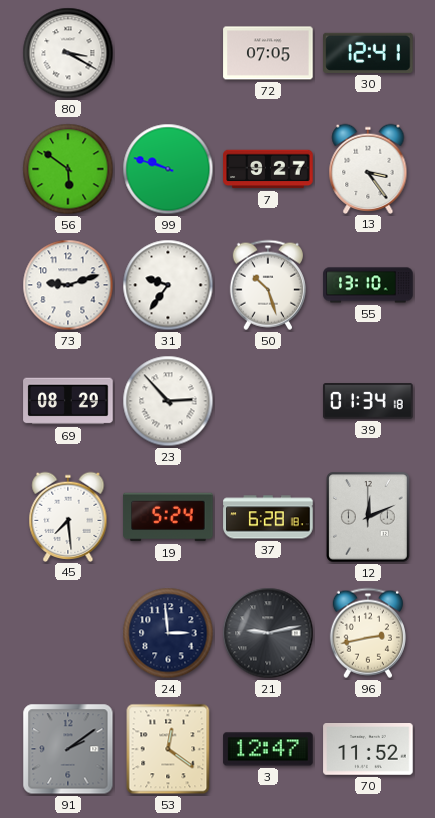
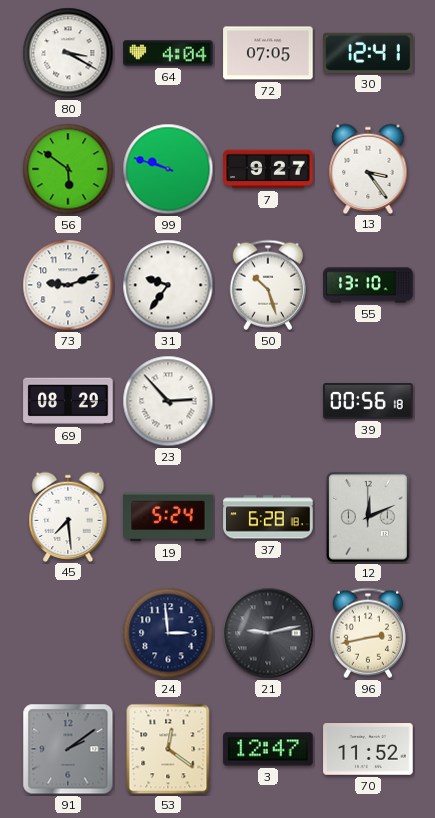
64: none -> 4:04 (168, 53)
39: 01:34 -> 00:56 (368, 401)
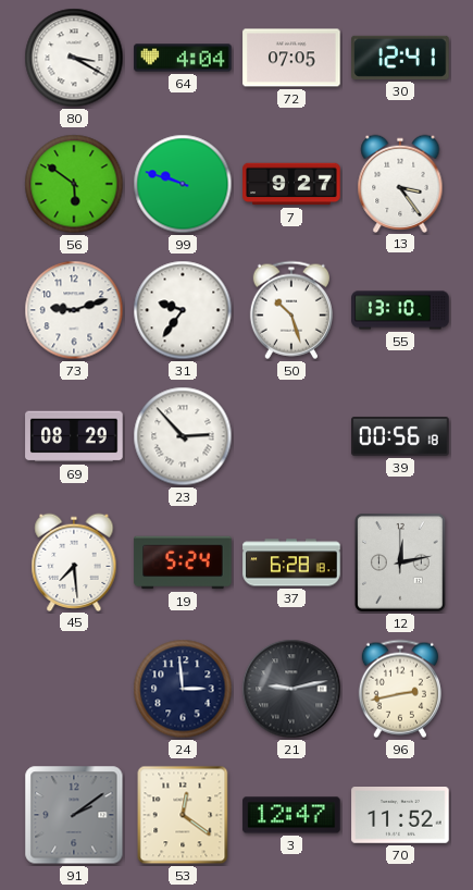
12: 12:11 -> 12:13 (400, 563)
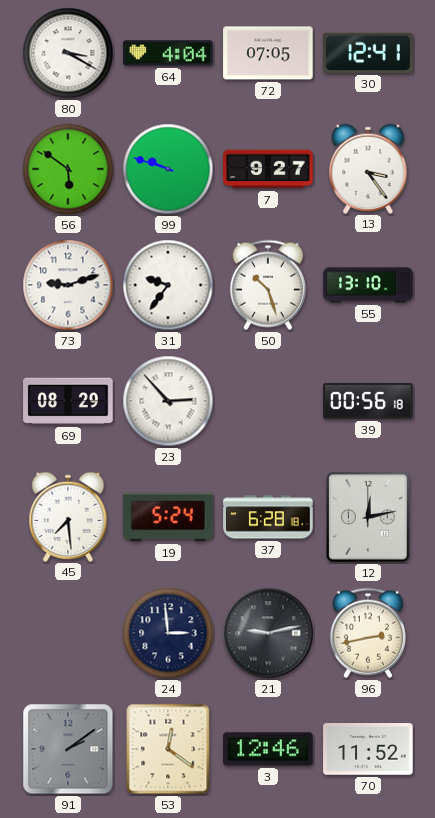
3: 12:47 -> 12:46 (268, 749)
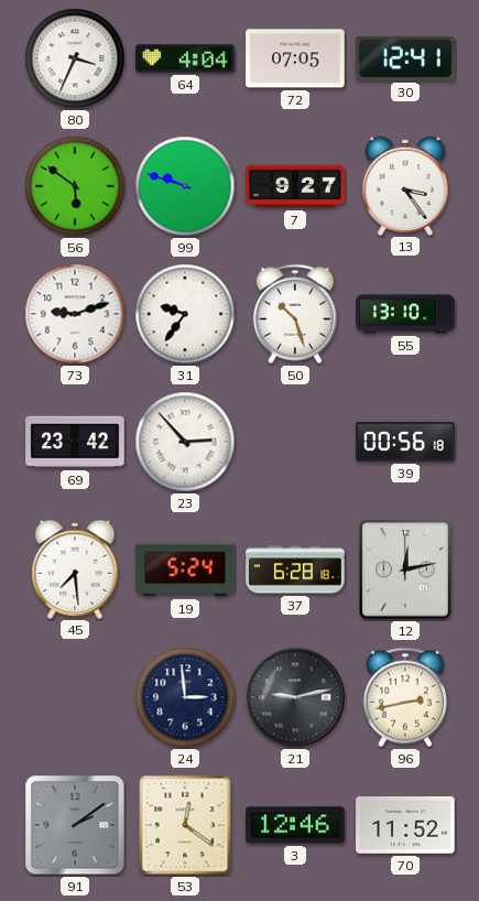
80: 3:20 -> 3:34 (75, 58)
69: 08:29 -> 23:42 (75, 442)
